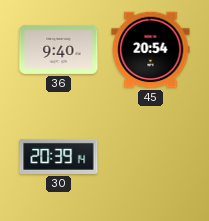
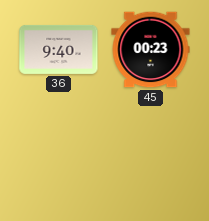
45: 20:54 -> 00:23 (151, 50)
30: 20:39 -> none (59, 156)
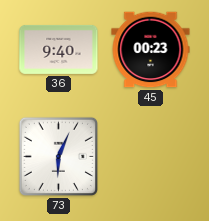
73: none -> 6:04 (58, 156)
